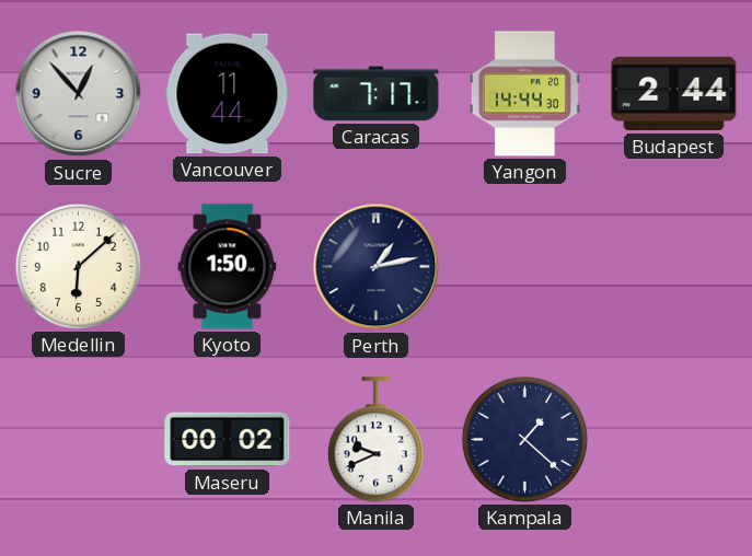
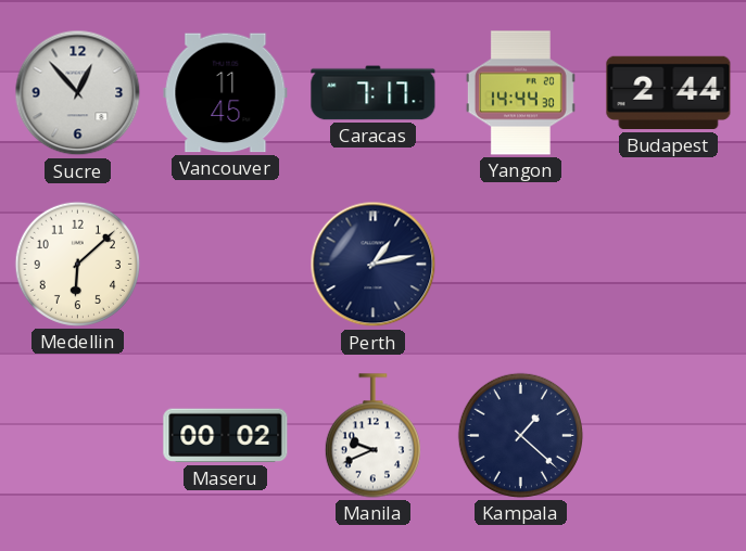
Vancouver: 11:44 -> 11:45 (226, 93)
Kyoto: 1:50 -> none (228, 267)
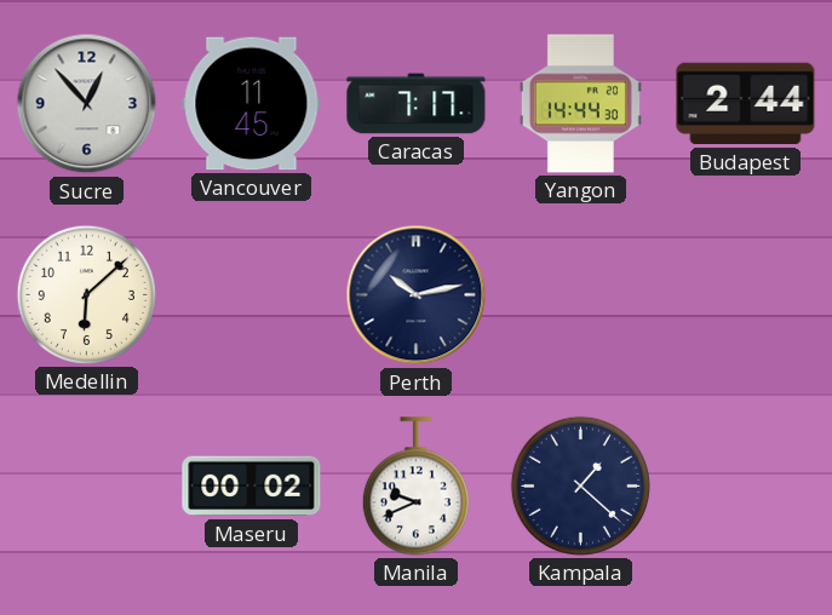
Perth: 1:13 -> 10:13 (417, 295)
